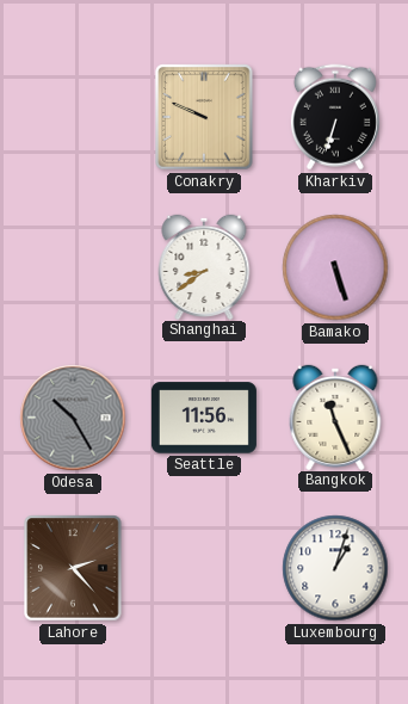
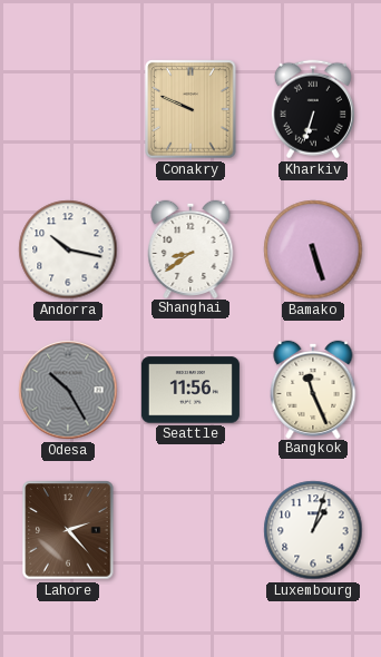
Andorra: none -> 10:17 (68, 249)
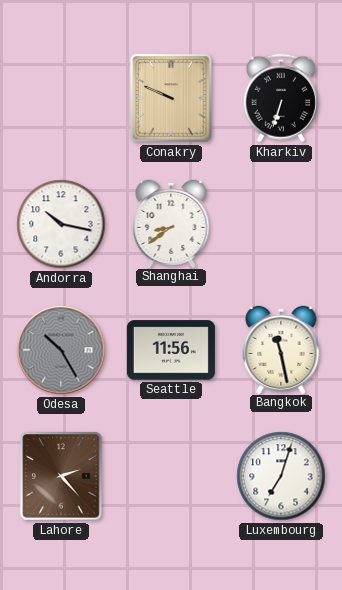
Bamako: 5:27 -> none (313, 249)
Bangkok: 11:26 -> 11:28 (281, 349)
Luxembourg: 1:03 -> 7:03 (281, 476)
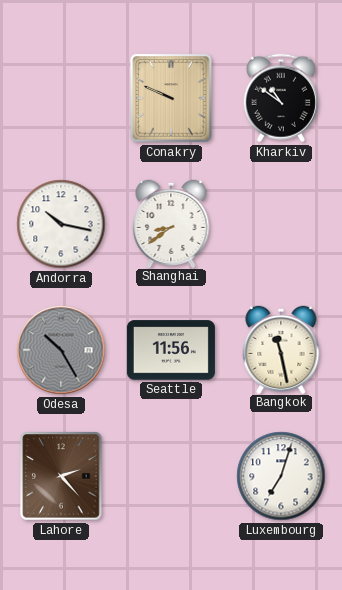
Kharkiv: 6:33 -> 10:51 (281, 98)
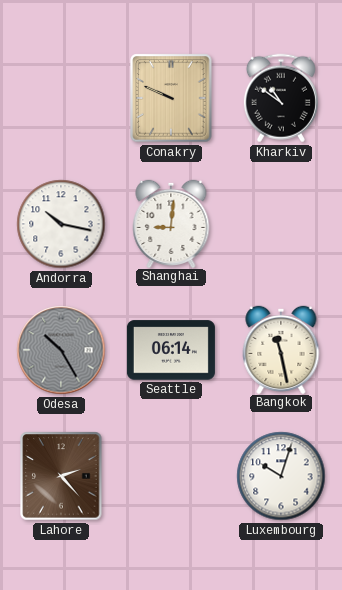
Shanghai: 8:39 -> 9:01 (171, 223)
Seattle: 11:56 -> 06:14 (171, 350)
Luxembourg: 7:03 -> 10:03 (281, 476)
